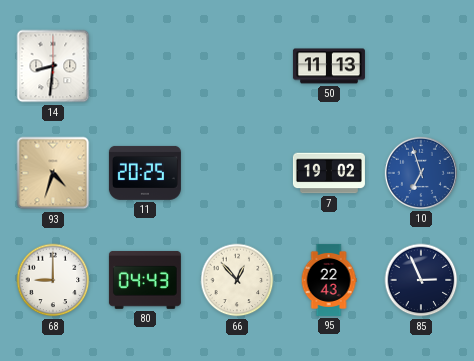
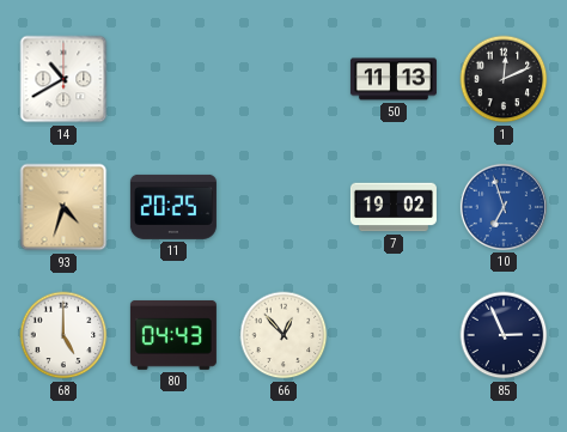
14: 8:31 -> 10:40 (63, 79)
1: none -> 12:11 (504, 79)
68: 9:00 -> 5:00 (63, 335)
95: 22:43 -> none (329, 280)
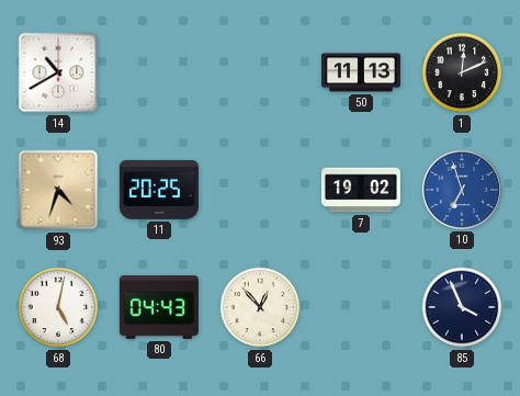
68: 5:00 -> 5:02 (58, 307)
85: 2:56 -> 3:56 (462, 307)
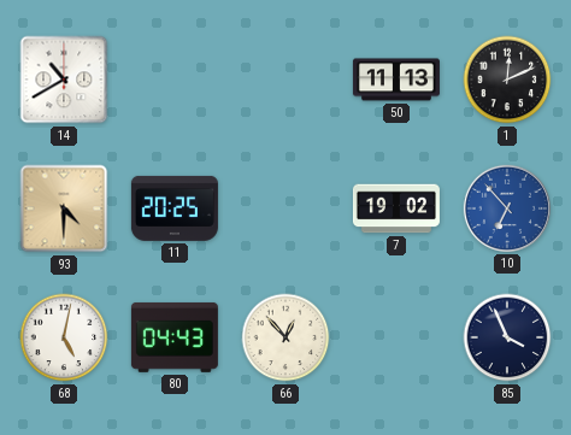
93: 4:33 -> 4:30 (64, 208)
10: 6:57 -> 6:53 (507, 208)
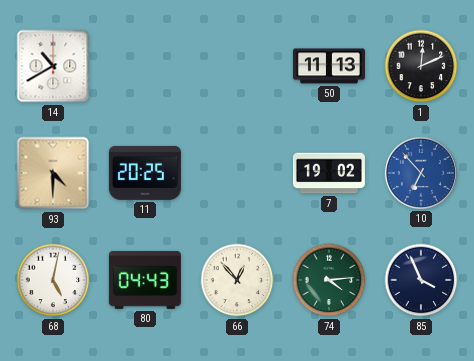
74: none -> 4:14 (329, 280)
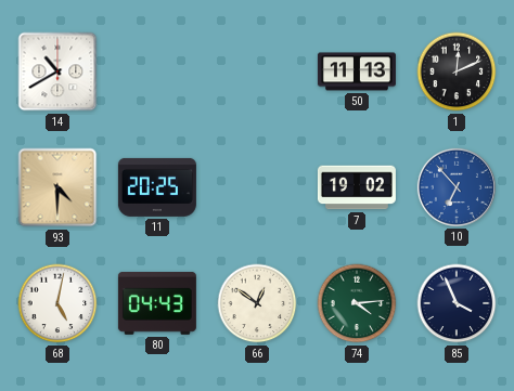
66: 12:53 -> 12:51 (257, 303)
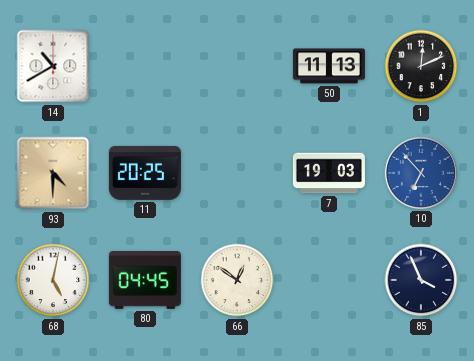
7: 19:02 -> 19:03 (329, 173)
80: 04:43 -> 04:45 (145, 280)
74: 4:14 -> none (357, 303)
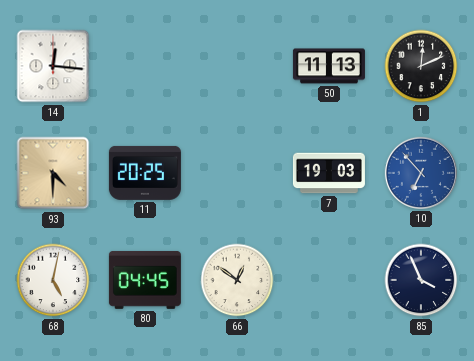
14: 10:40 -> 12:16 (53, 66)
